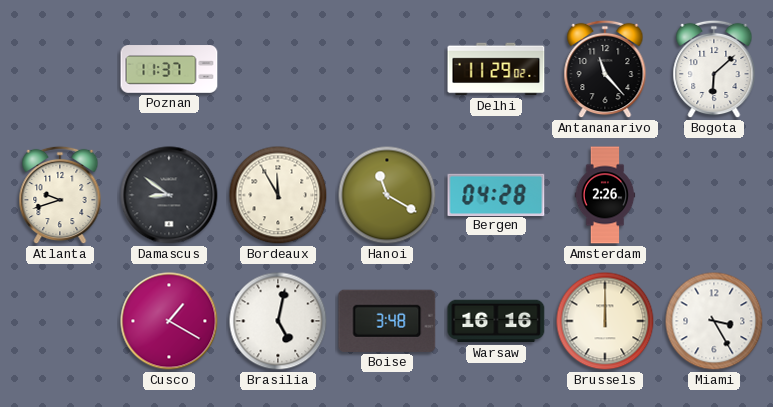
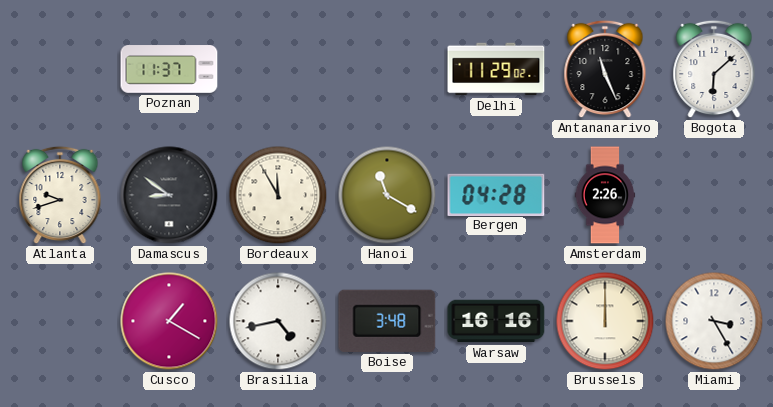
Antananarivo: 11:23 -> 11:26 (605, 69)
Brasilia: 5:02 -> 4:43 (278, 321)
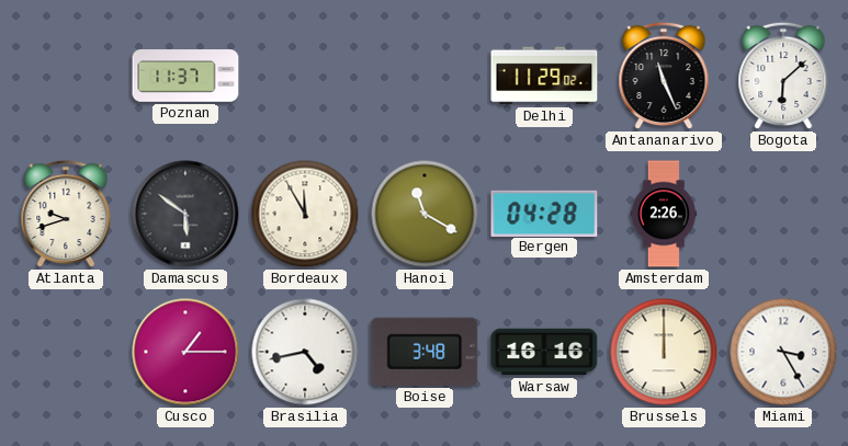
Damascus: 8:51 -> 5:51 (185, 214)
Cusco: 1:20 -> 1:15 (185, 352)
